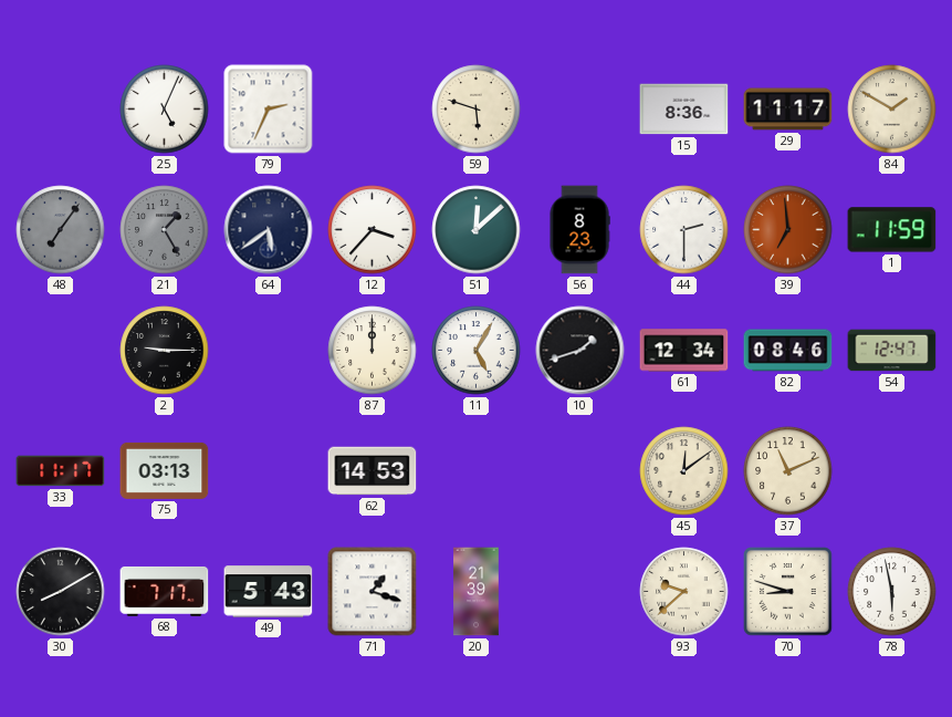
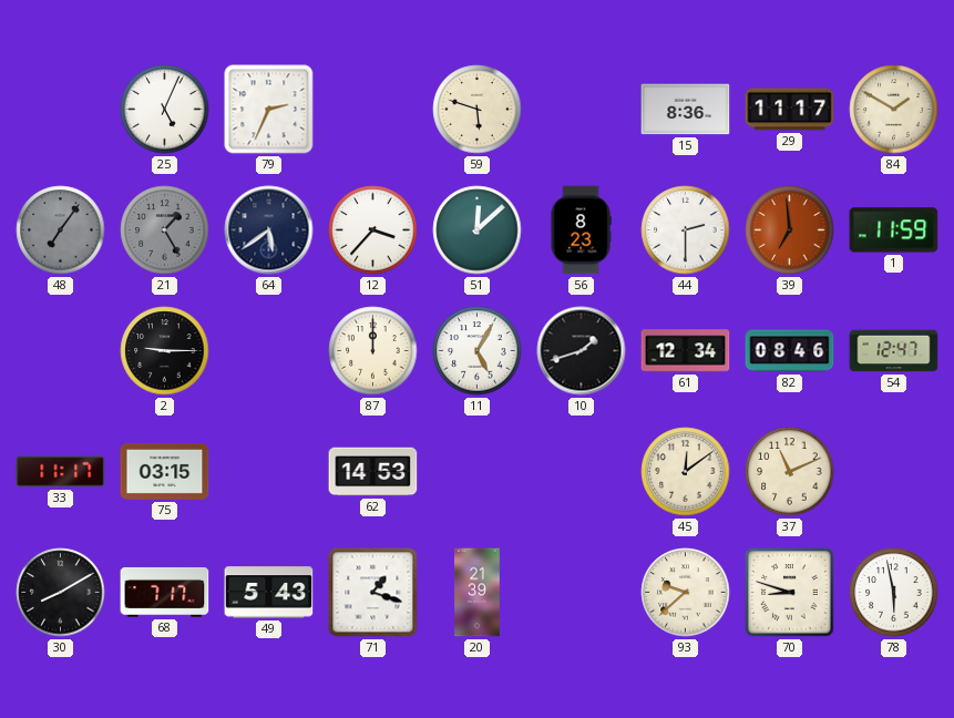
75: 03:13 -> 03:15 (165, 471)
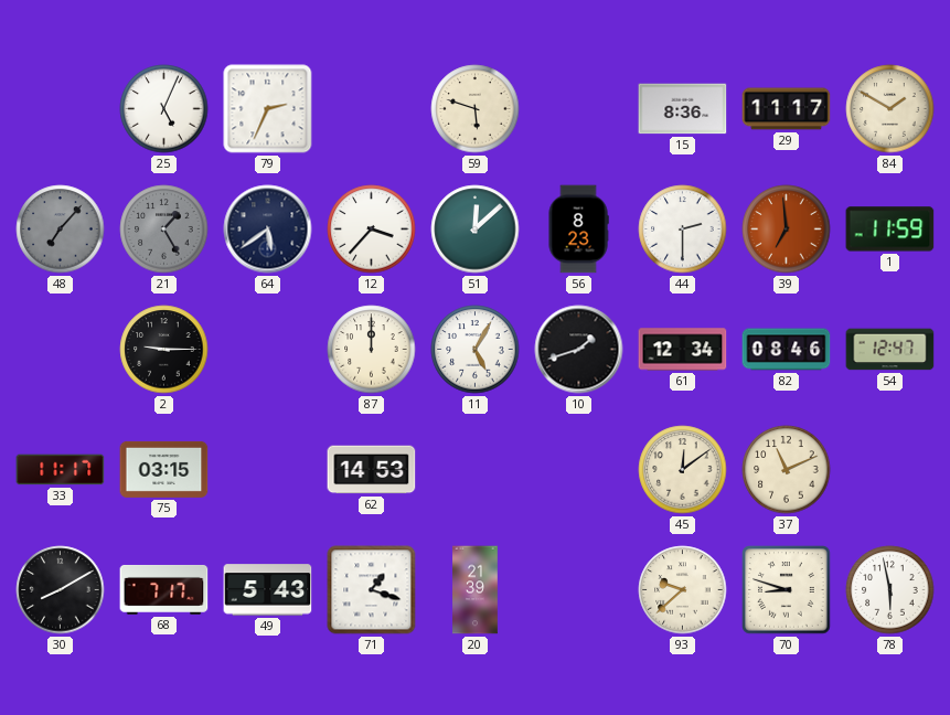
48: 7:06 -> 7:07 (61, 230)
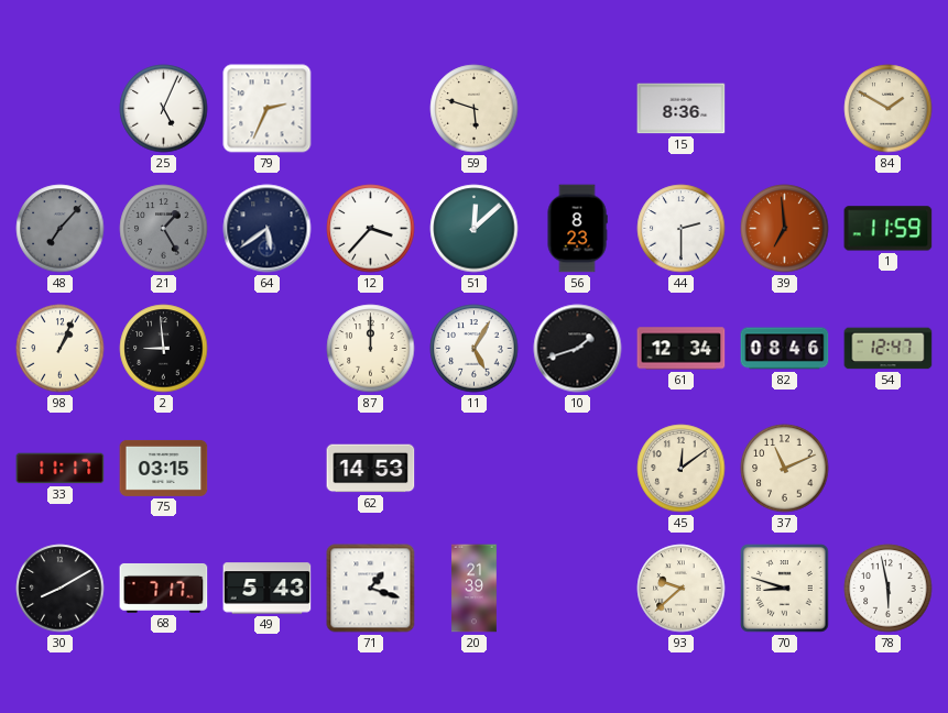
29: 11:17 -> none (787, 109)
98: none -> 1:04 (61, 349)
2: 9:15 -> 8:59 (164, 349)
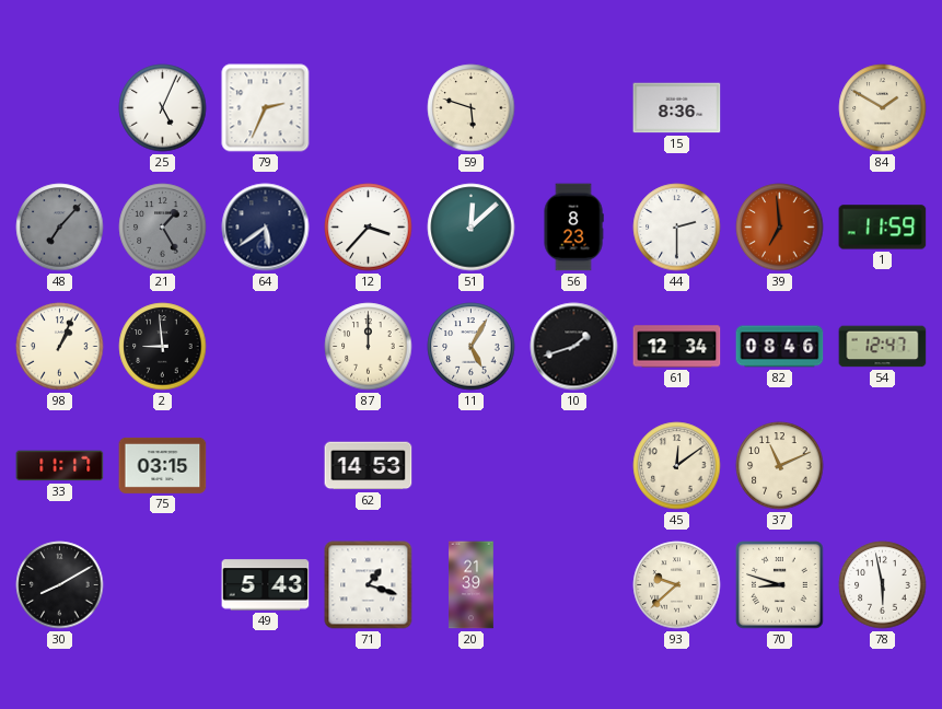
68: 7:17 -> none (164, 588)
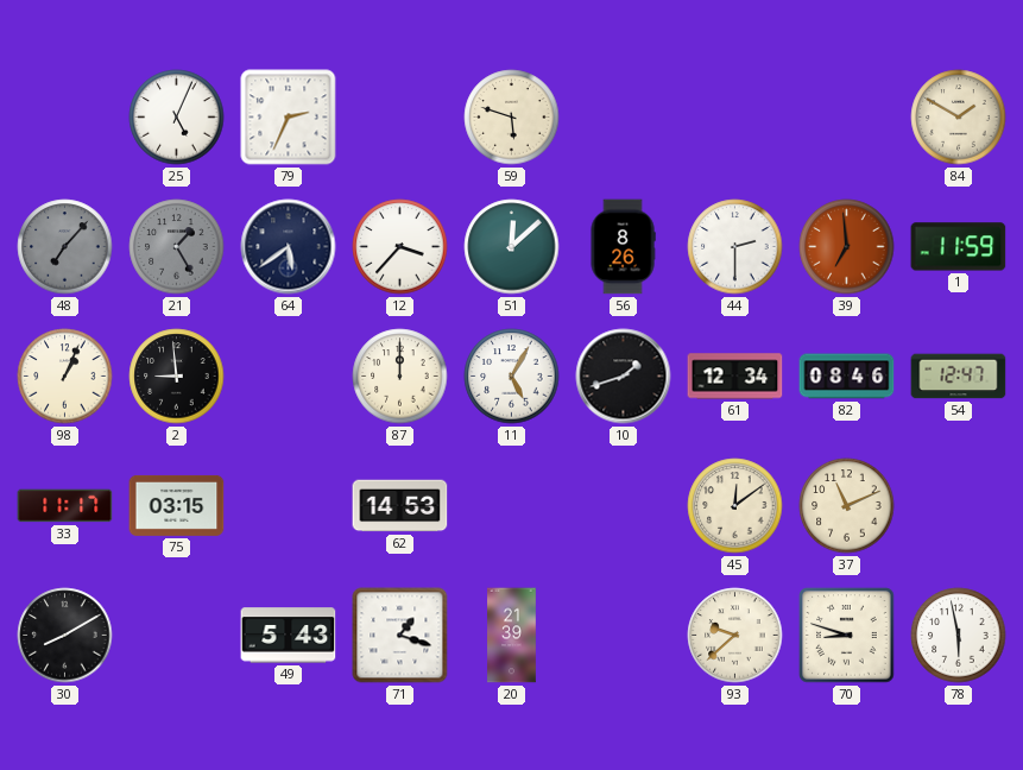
15: 8:36 -> none (677, 108)
56: 8:23 -> 8:26 (623, 247)
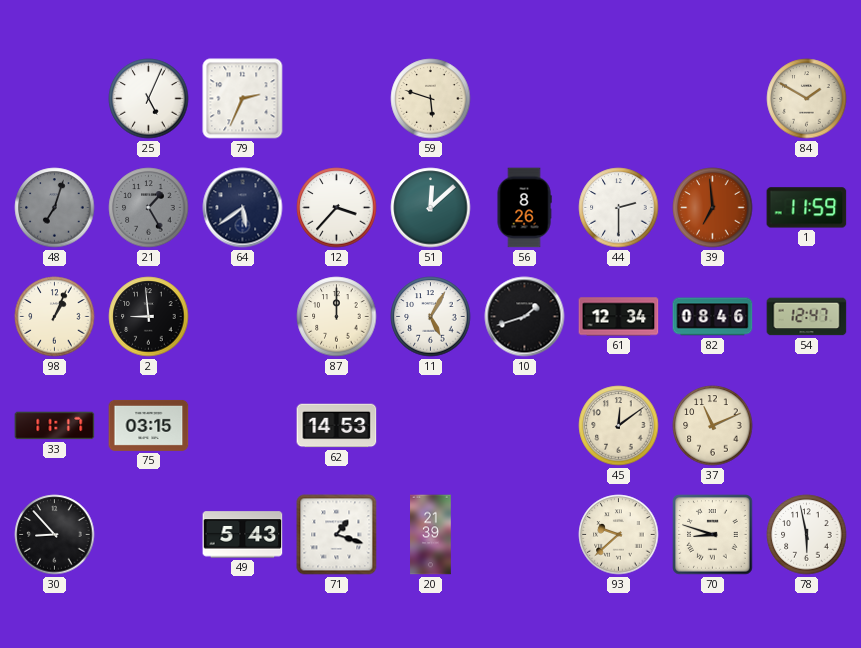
48: 7:07 -> 7:03 (55, 208)
30: 8:10 -> 8:53 (55, 535)
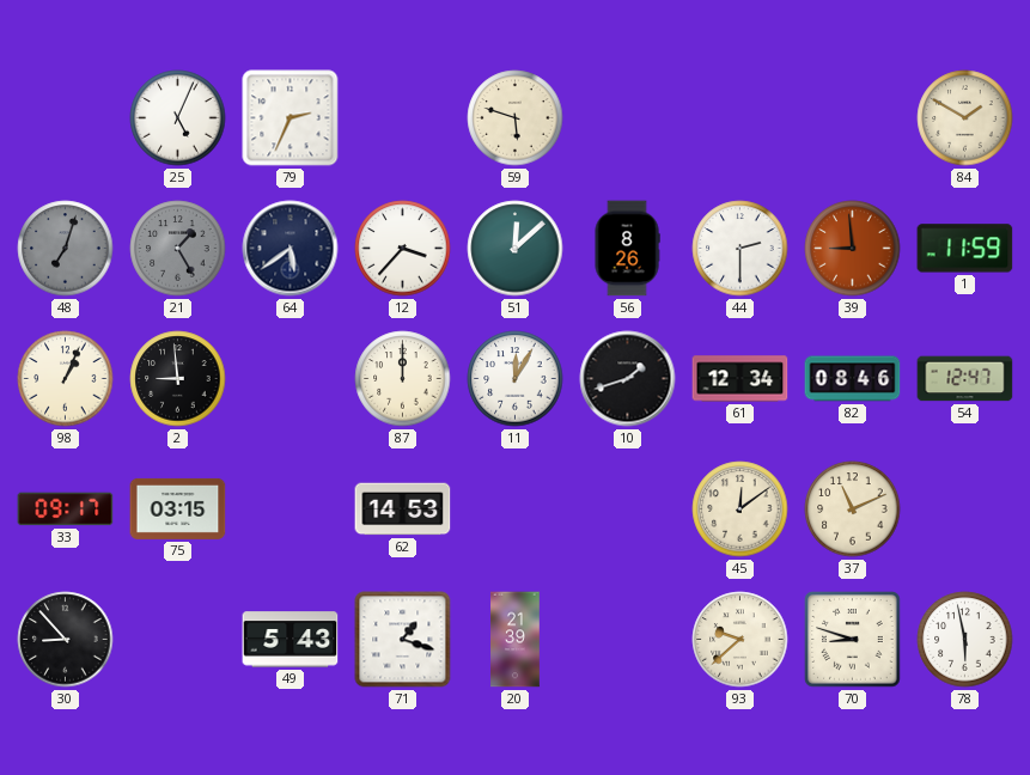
39: 6:59 -> 8:59 (853, 249)
11: 5:05 -> 12:05 (516, 379)
33: 11:17 -> 09:17 (66, 509)
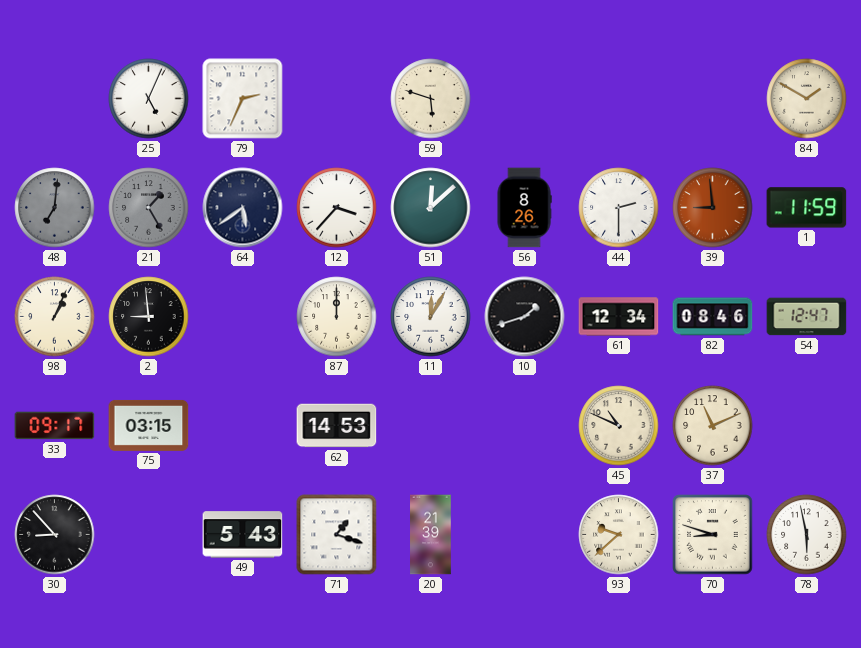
48: 7:03 -> 7:01 (55, 208)
45: 12:09 -> 10:49 (619, 426)
